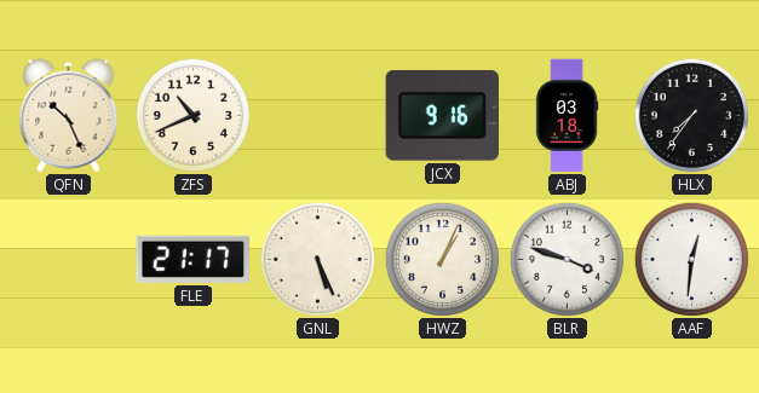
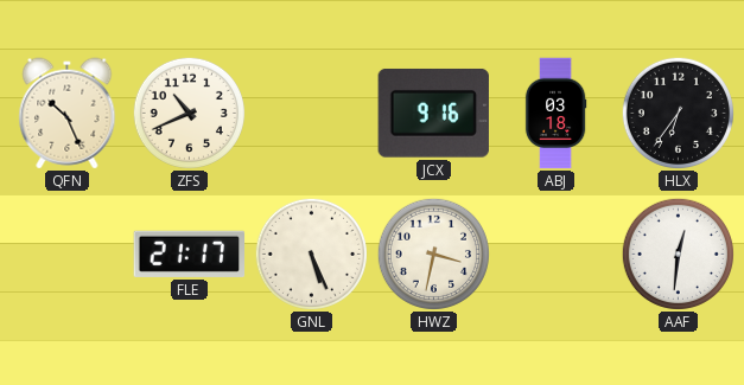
HLX: 7:36 -> 6:36 (678, 113)
HWZ: 1:04 -> 3:32 (433, 254)
BLR: 3:48 -> none (567, 259)
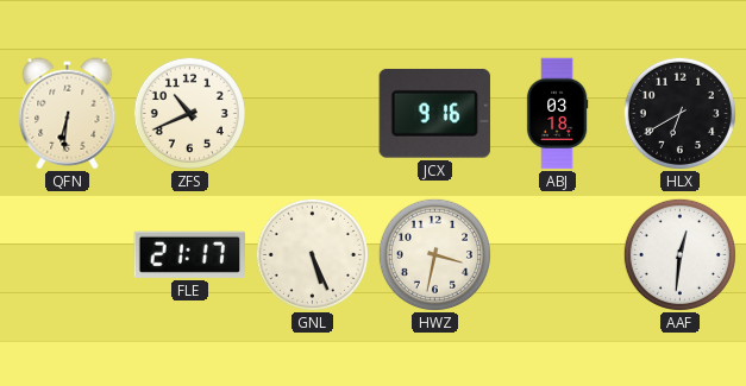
QFN: 10:26 -> 6:31 (68, 114)
HLX: 6:36 -> 6:40 (679, 113)
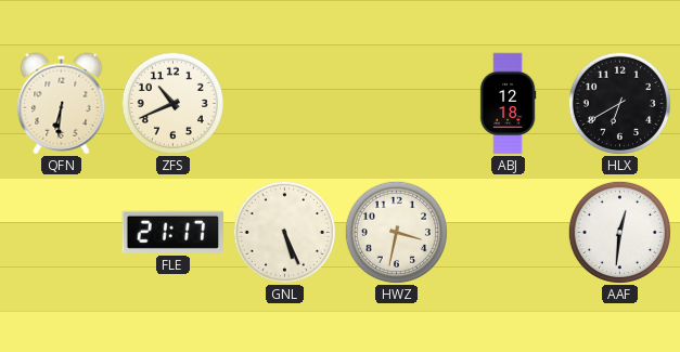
JCX: 9:16 -> none (434, 113)
ABJ: 03:18 -> 12:18 (508, 104)
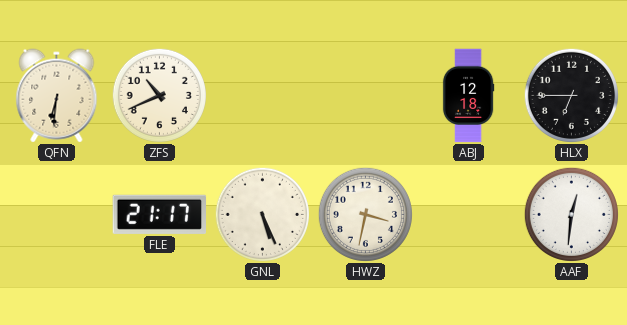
HLX: 6:40 -> 6:45 (571, 95)
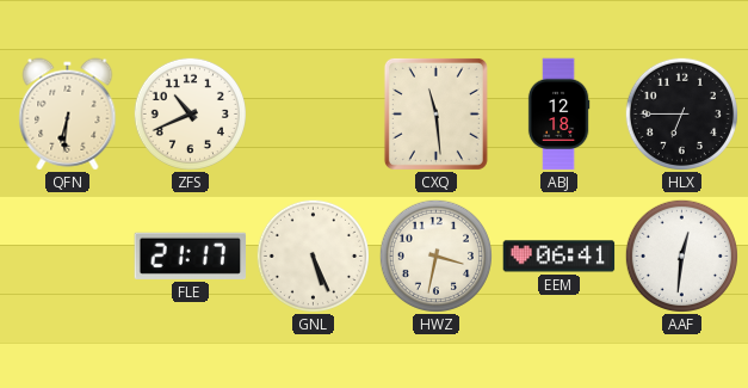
CXQ: none -> 11:29 (435, 113)
EEM: none -> 06:41 (560, 257)
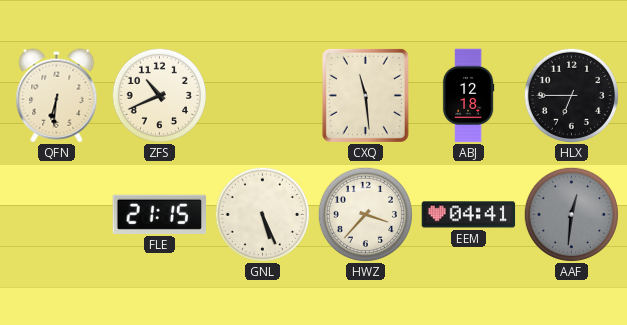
FLE: 21:17 -> 21:15 (160, 214)
HWZ: 3:32 -> 3:37 (365, 214)
EEM: 06:41 -> 04:41 (469, 215)
AAF dial: white -> grey (571, 214)
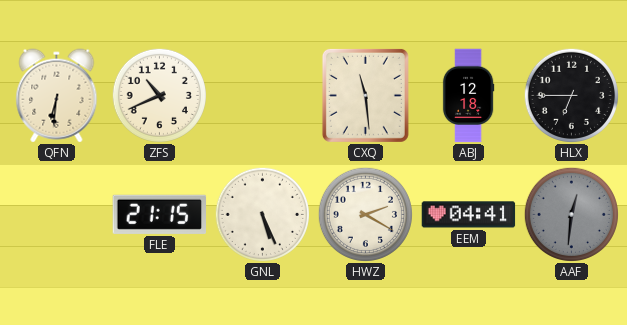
HWZ: 3:37 -> 2:20 (365, 214)
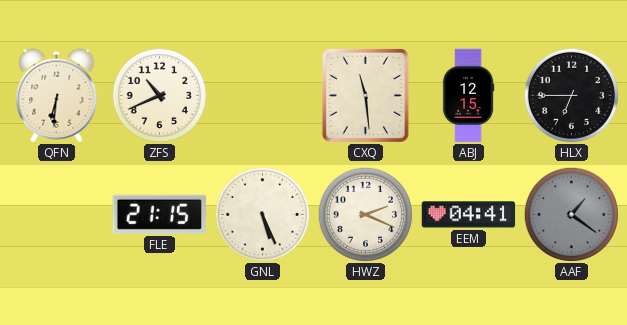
ABJ: 12:18 -> 12:15 (468, 96)
HWZ: 2:20 -> 2:19 (365, 214)
AAF: 12:31 -> 1:21 (571, 214)
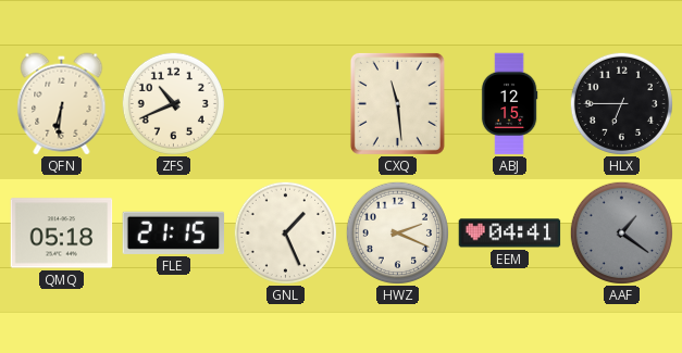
QMQ: none -> 05:18 (62, 234)
GNL: 5:26 -> 1:26 (285, 232)
